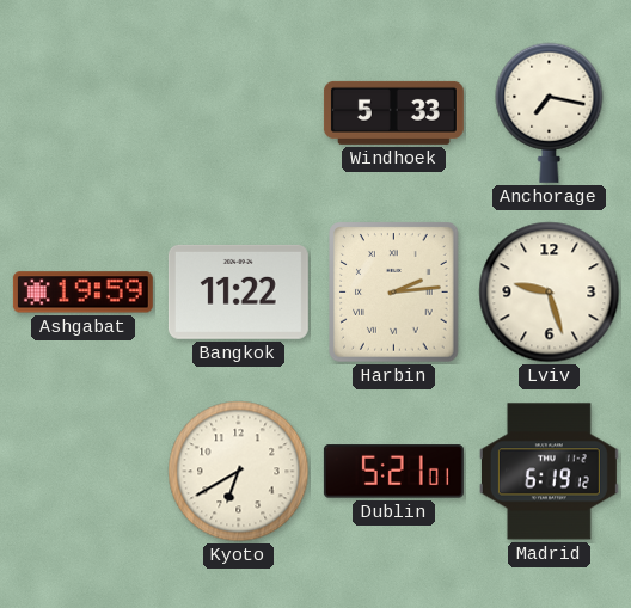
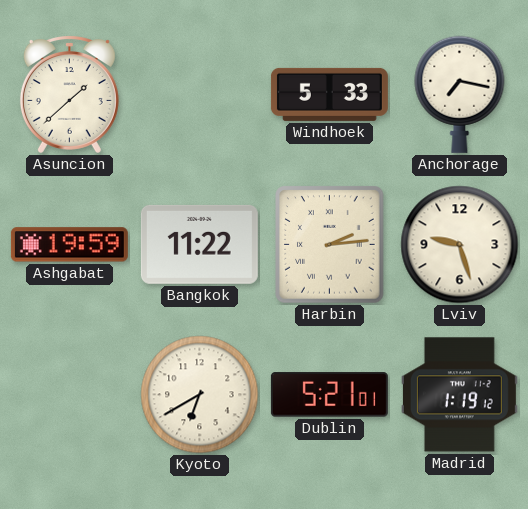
Asuncion: none -> 1:38 (69, 95)
Madrid: 6:19 -> 1:19 (459, 395)
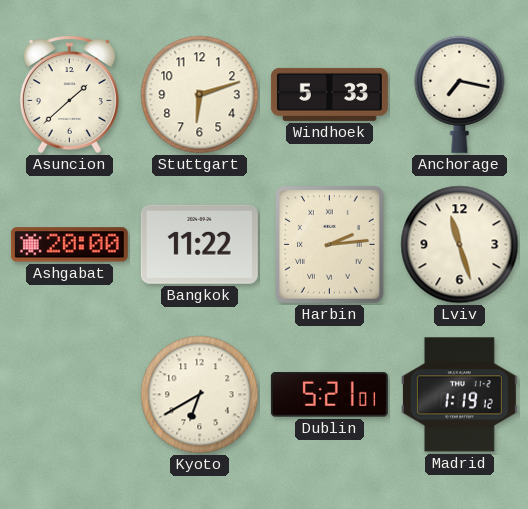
Stuttgart: none -> 6:12 (200, 95)
Ashgabat: 19:59 -> 20:00 (69, 245)
Lviv: 9:27 -> 11:27 (460, 245)
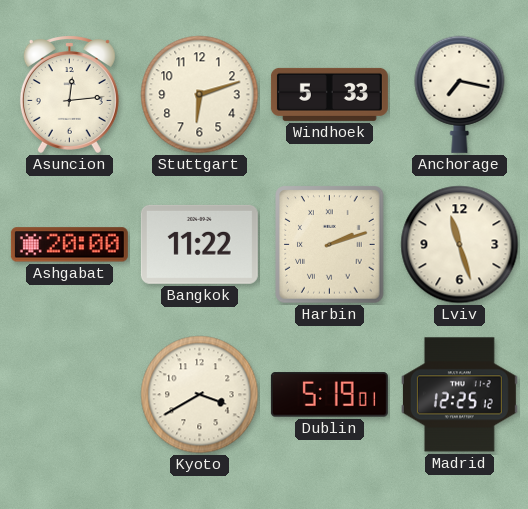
Asuncion: 1:38 -> 12:14 (69, 95)
Harbin: 2:14 -> 2:12 (330, 245)
Kyoto: 6:40 -> 3:40 (200, 395)
Dublin: 5:21 -> 5:19 (329, 395)
Madrid: 1:19 -> 12:25 (459, 395)
